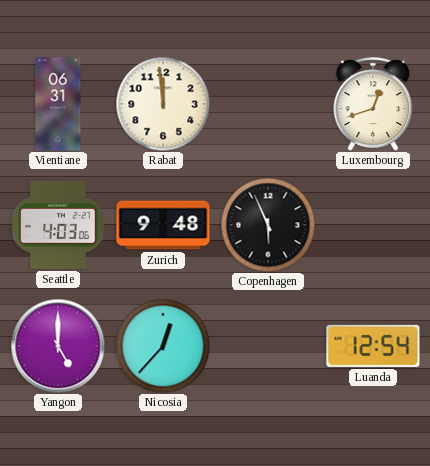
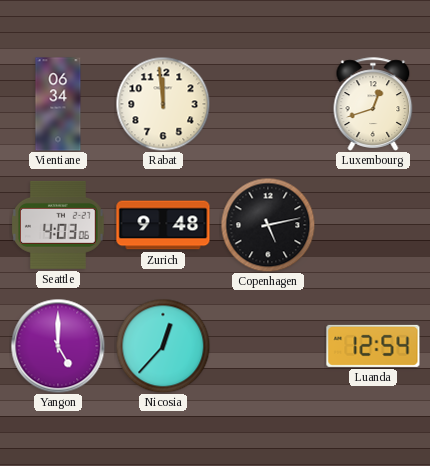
Vientiane: 06:31 -> 06:34 (58, 104)
Copenhagen: 5:56 -> 5:13 (268, 225)
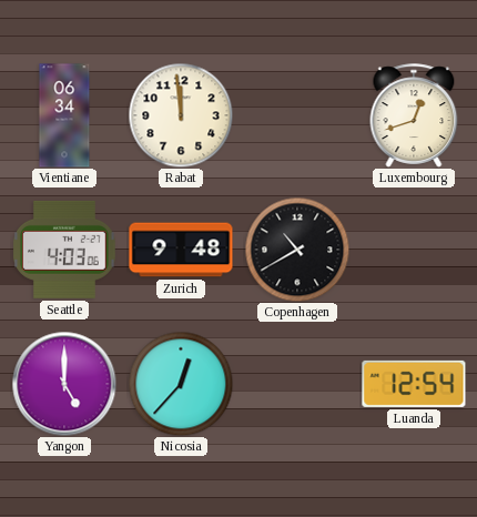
Copenhagen: 5:13 -> 10:40 (297, 250)
